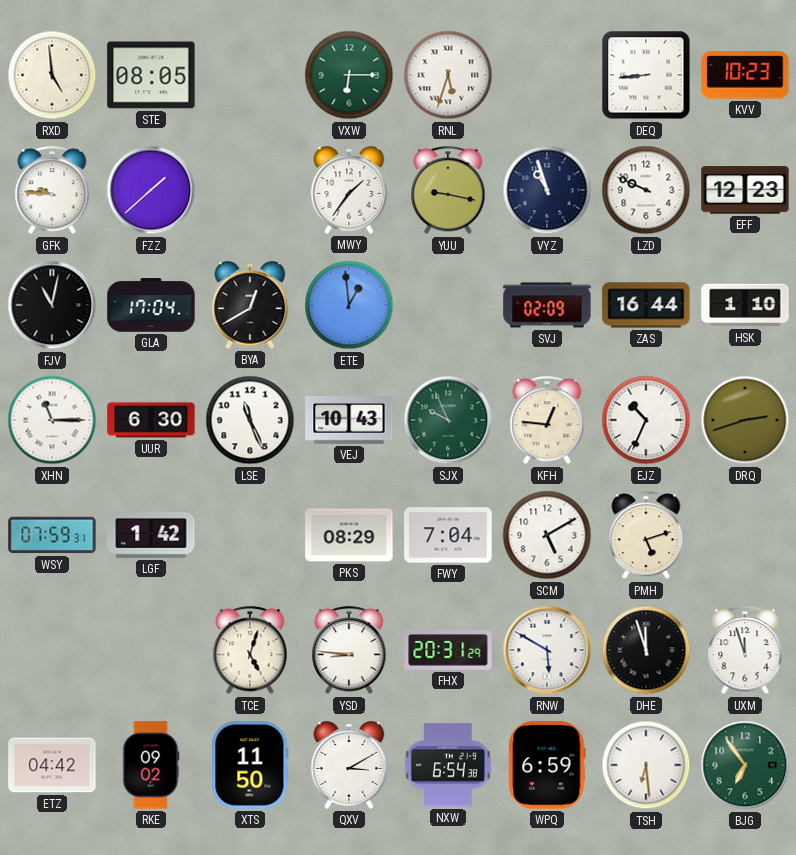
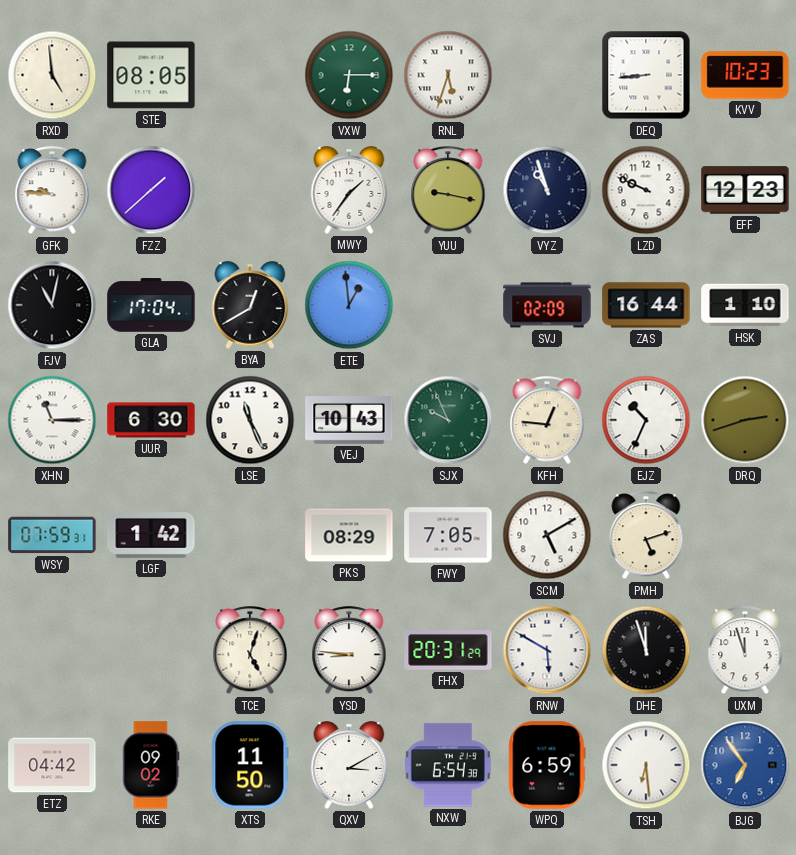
FWY: 7:04 -> 7:05 (448, 535)
BJG dial: green -> blue (745, 765)
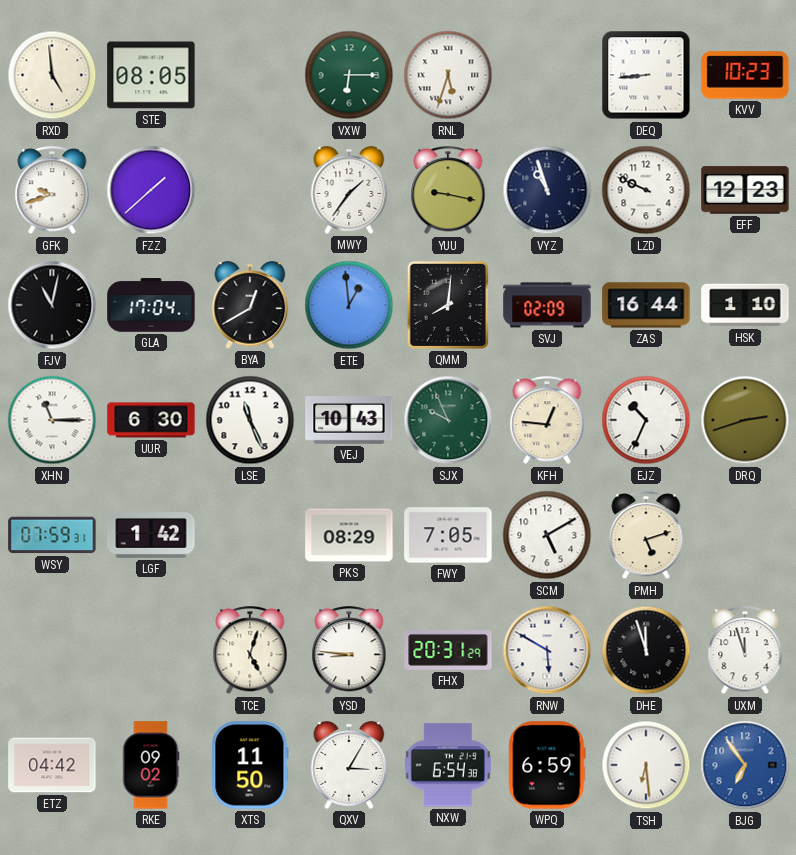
GFK: 9:46 -> 9:42 (52, 191)
QMM: none -> 8:01 (448, 305)
QXV: 3:10 -> 3:05 (349, 765)
